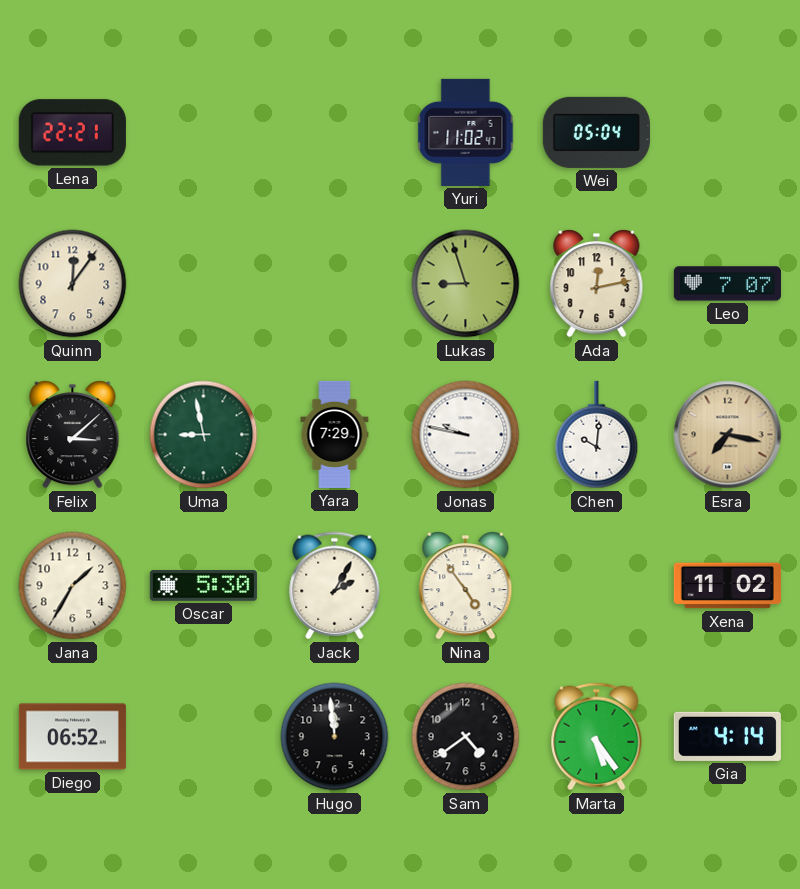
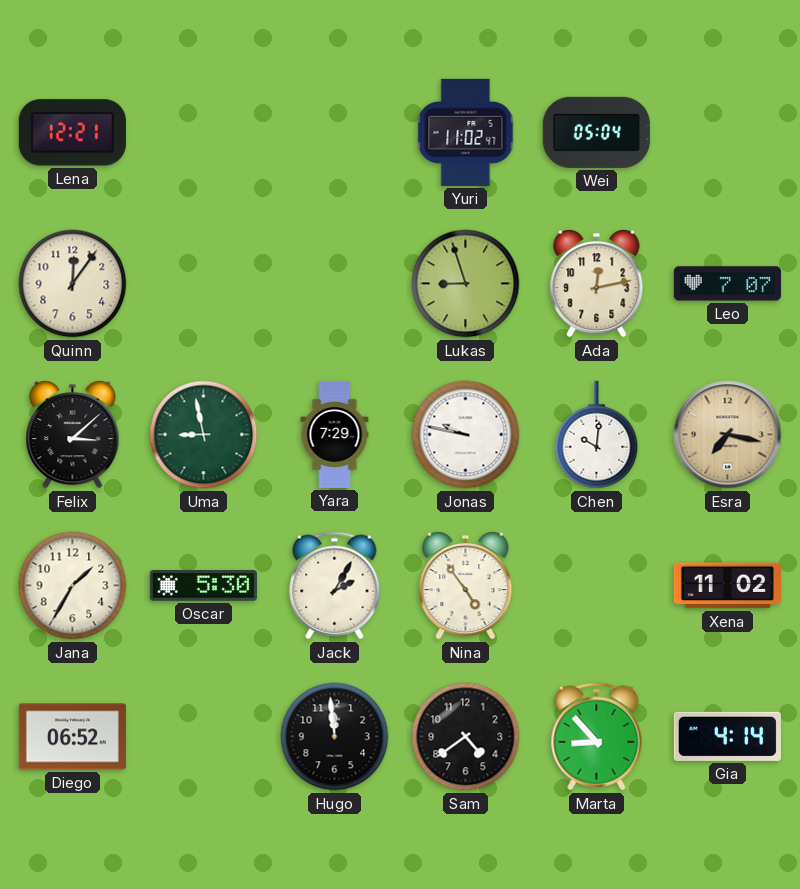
Lena: 22:21 -> 12:21 (72, 133)
Marta: 5:24 -> 8:53 (597, 737)
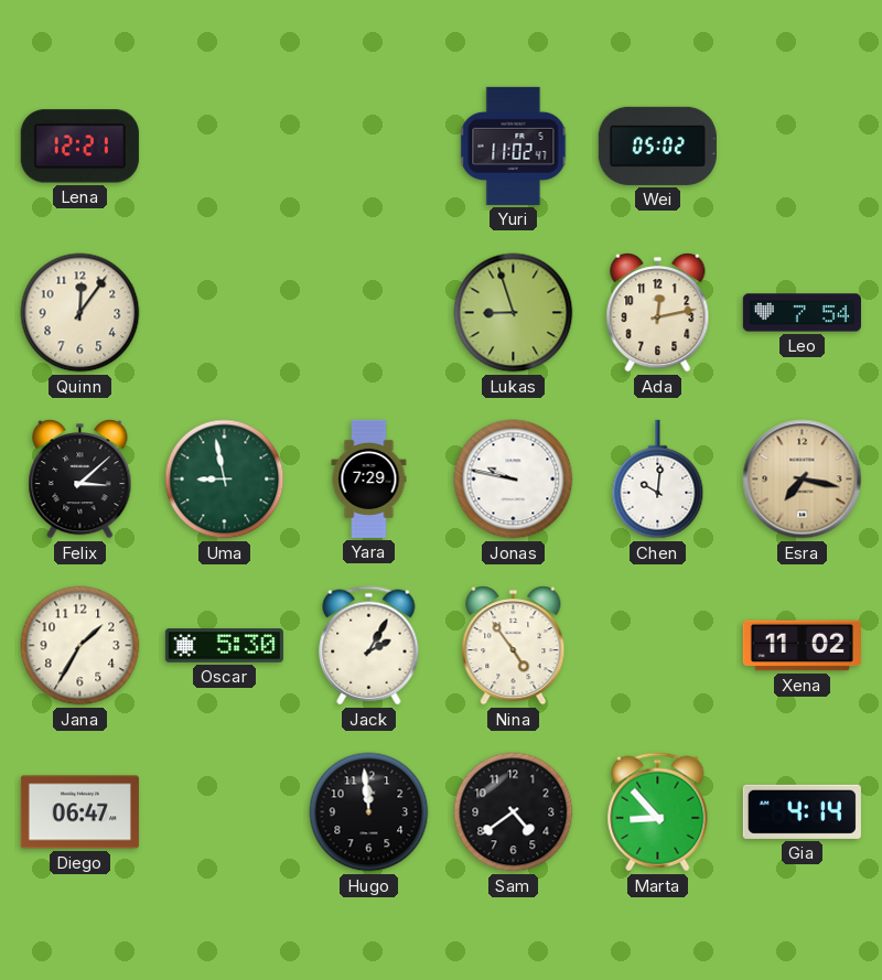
Wei: 05:04 -> 05:02 (657, 146)
Leo: 7:07 -> 7:54 (802, 313)
Diego: 06:52 -> 06:47 (79, 812)
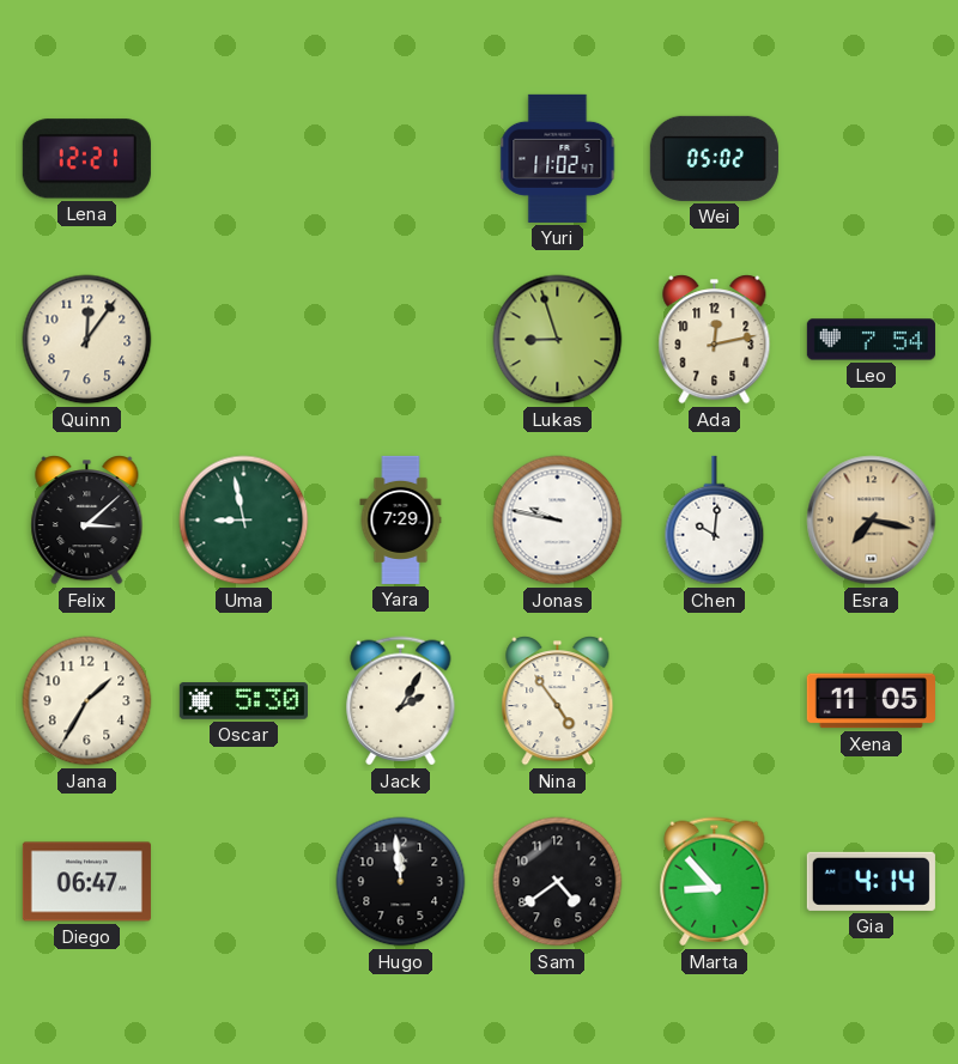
Xena: 11:02 -> 11:05 (871, 701)
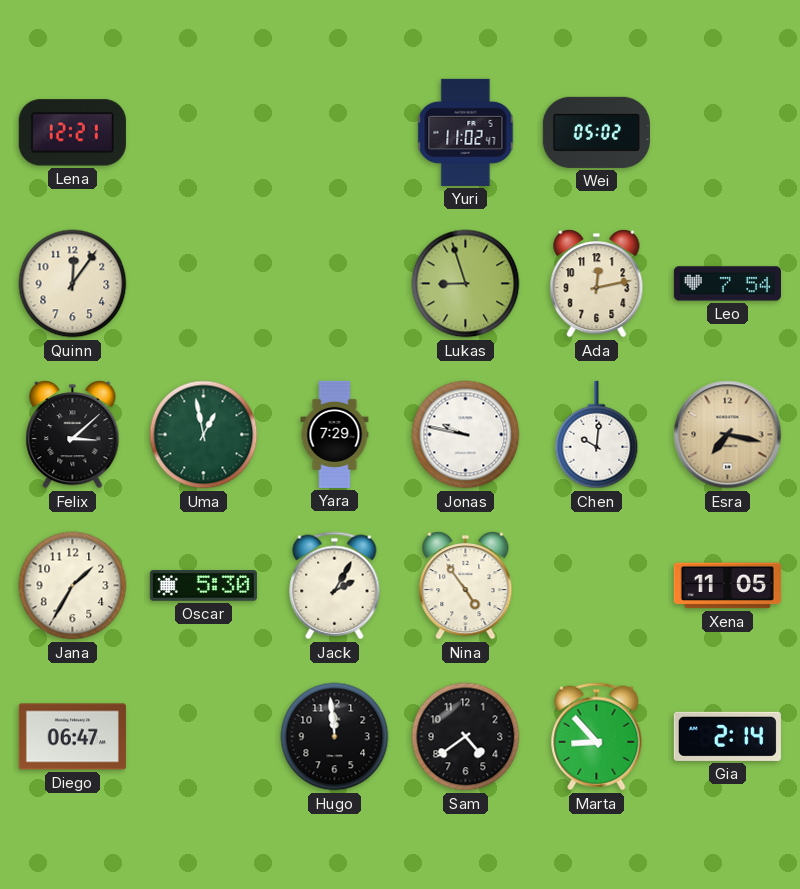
Uma: 8:58 -> 12:58 (204, 435)
Gia: 4:14 -> 2:14 (727, 736)
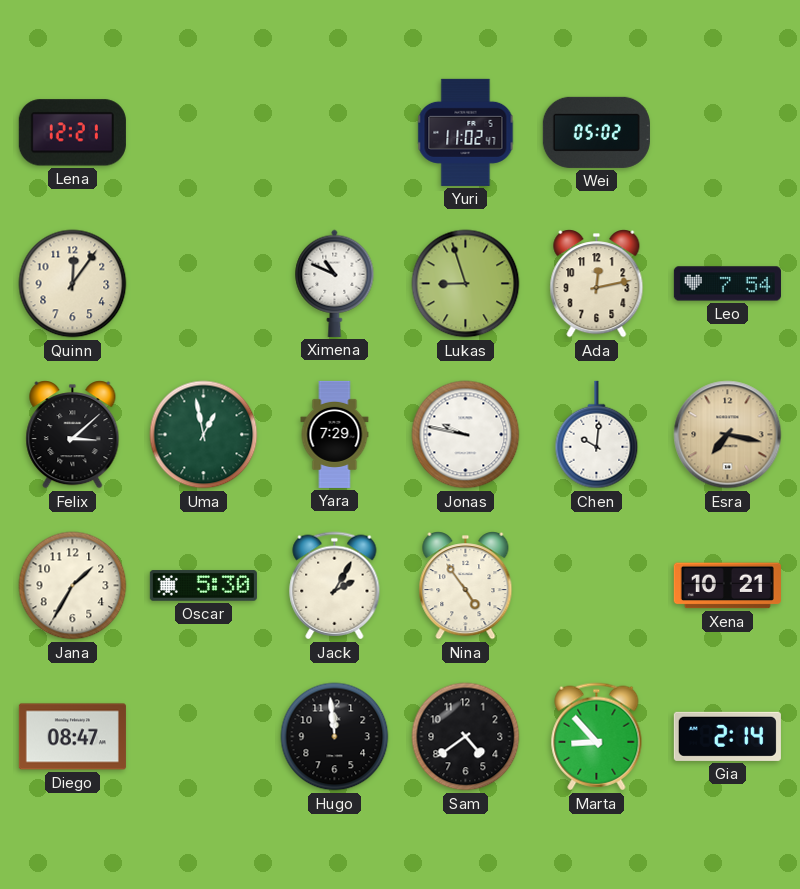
Ximena: none -> 10:49 (335, 283)
Xena: 11:05 -> 10:21 (727, 586)
Diego: 06:47 -> 08:47 (72, 737)
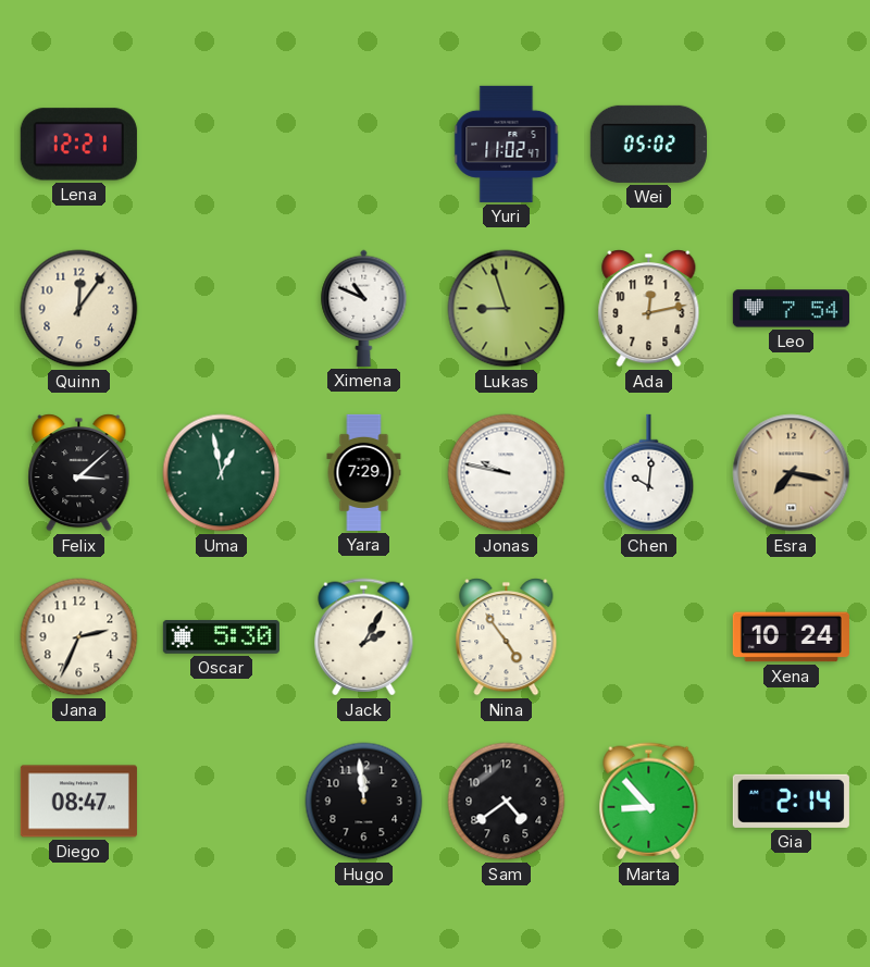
Jana: 1:35 -> 2:34 (79, 637)
Xena: 10:21 -> 10:24 (791, 637)
